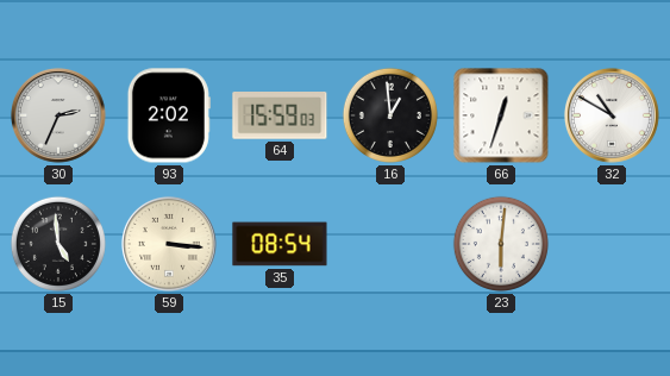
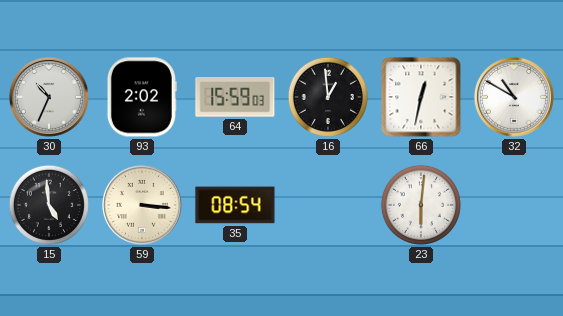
30: 2:34 -> 10:34 (49, 97)
66: 12:33 -> 12:32 (421, 97)
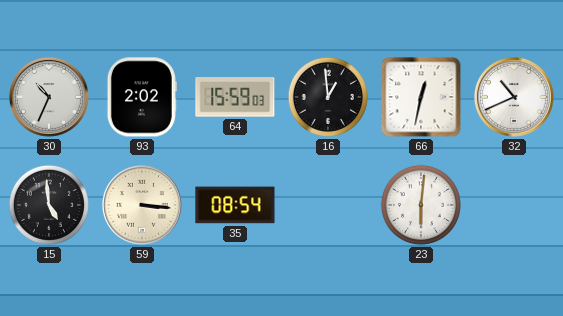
32: 10:50 -> 10:41 (514, 97)
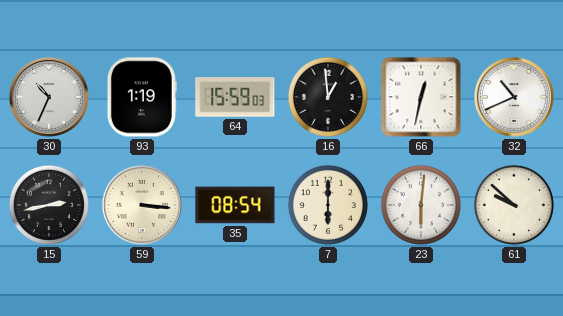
93: 2:02 -> 1:19 (142, 97)
15: 4:59 -> 2:43 (49, 205)
7: none -> 6:00 (328, 205)
61: none -> 9:52 (514, 205)
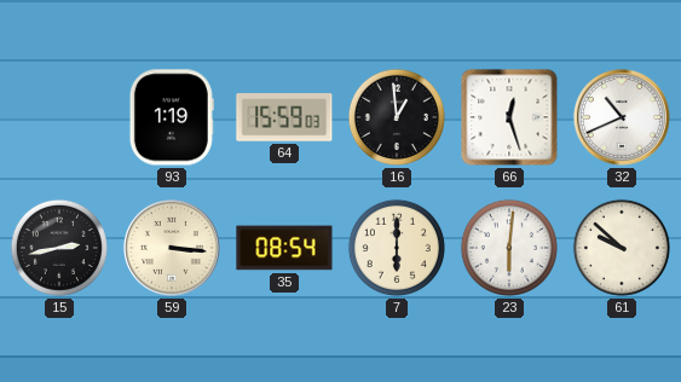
30: 10:34 -> none (49, 97)
66: 12:32 -> 12:27 (509, 117)
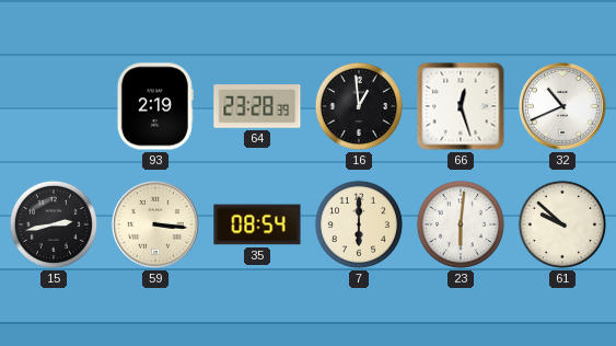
93: 1:19 -> 2:19 (155, 106)
64: 15:59 -> 23:28 (257, 106)
